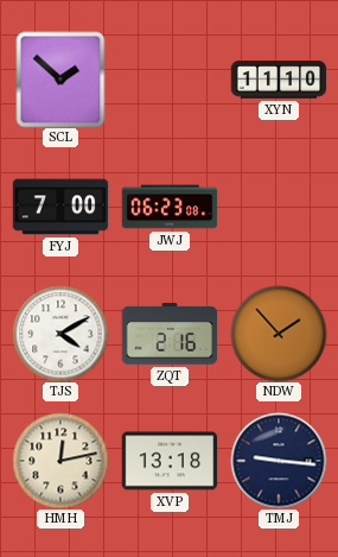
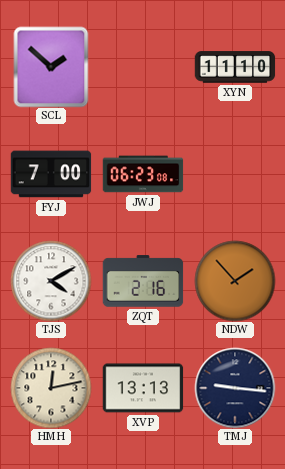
XVP: 13:18 -> 13:13 (143, 388)
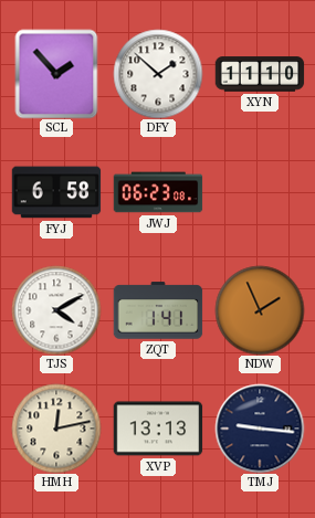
SCL: 1:52 -> 1:53 (56, 74)
DFY: none -> 1:52 (158, 74)
FYJ: 7:00 -> 6:58 (56, 192)
ZQT: 2:16 -> 1:41 (158, 310)
NDW: 1:53 -> 1:56 (260, 310)
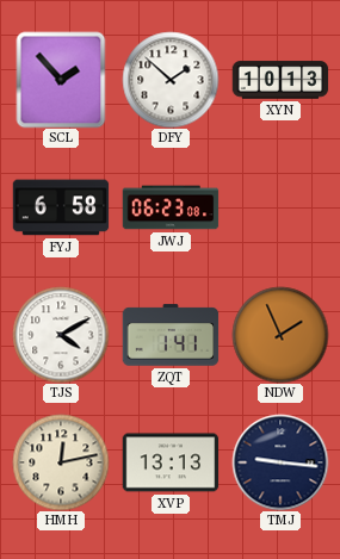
XYN: 11:10 -> 10:13 (280, 80)
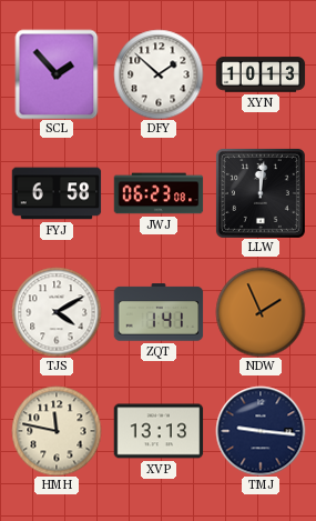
LLW: none -> 12:01 (261, 193)
HMH: 12:13 -> 11:47 (57, 431)
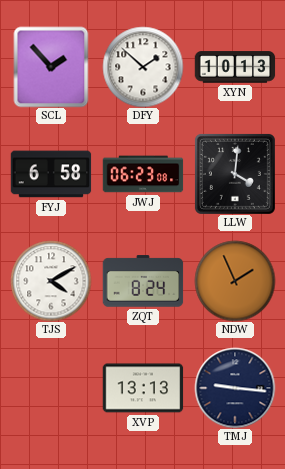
LLW: 12:01 -> 4:01 (235, 174)
ZQT: 1:41 -> 8:24 (143, 281)
HMH: 11:47 -> none (57, 431)
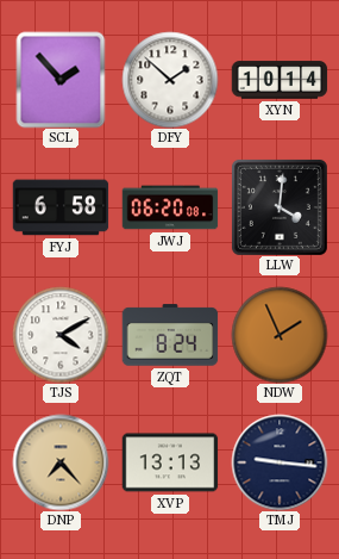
XYN: 10:13 -> 10:14 (280, 80)
JWJ: 06:23 -> 06:20 (170, 207)
DNP: none -> 7:23 (61, 462)
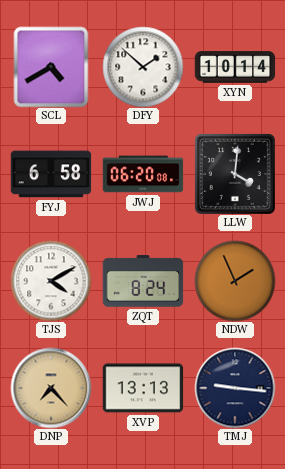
SCL: 1:53 -> 4:40 (51, 67)
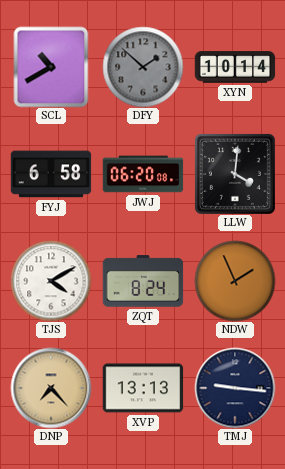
SCL: 4:40 -> 10:40 (51, 67)
DFY dial: white -> grey (143, 67)
